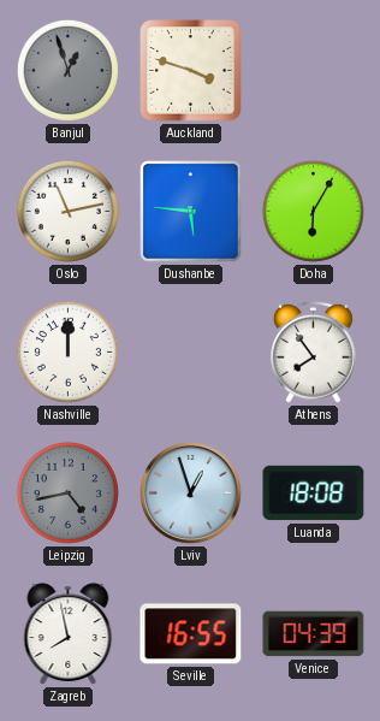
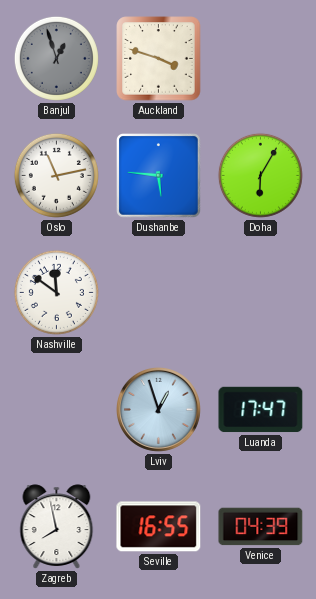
Nashville: 12:00 -> 11:51 (56, 292)
Athens: 7:54 -> none (314, 351)
Leipzig: 4:43 -> none (67, 492)
Luanda: 18:08 -> 17:47 (261, 410)
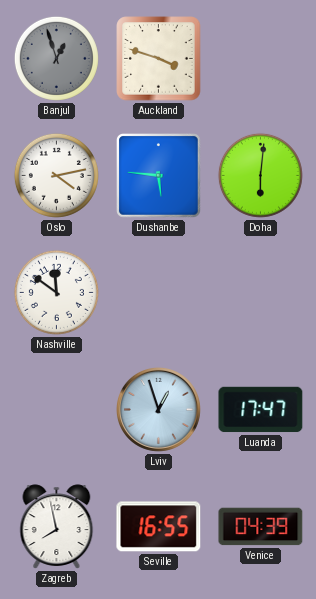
Oslo: 11:13 -> 4:13 (56, 175)
Doha: 6:05 -> 6:01 (260, 175)
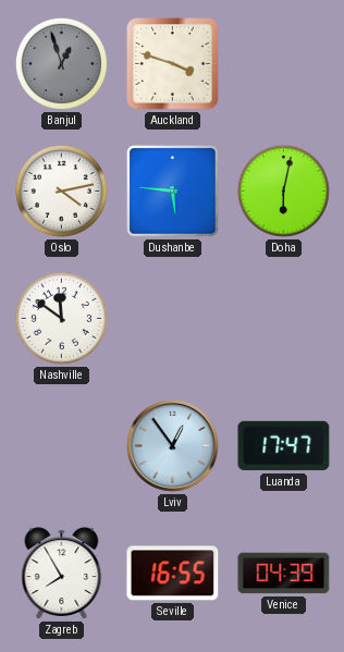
Doha: 6:01 -> 6:02 (283, 190)
Lviv: 12:57 -> 12:54 (172, 445)
Zagreb: 7:58 -> 7:55 (62, 574)
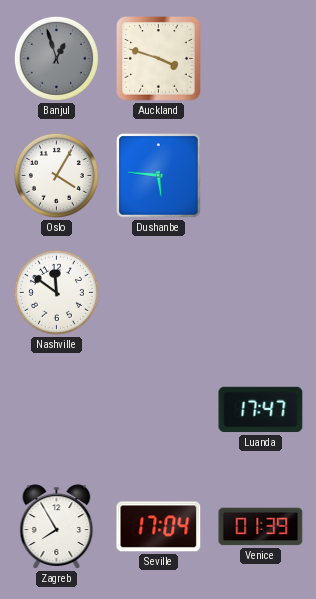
Oslo: 4:13 -> 4:05 (56, 175)
Doha: 6:02 -> none (283, 190)
Lviv: 12:54 -> none (172, 445)
Seville: 16:55 -> 17:04 (159, 527)
Venice: 04:39 -> 01:39 (261, 527)
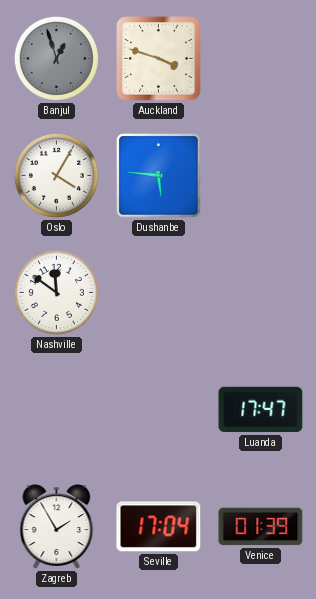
Zagreb: 7:55 -> 1:55 (57, 527)
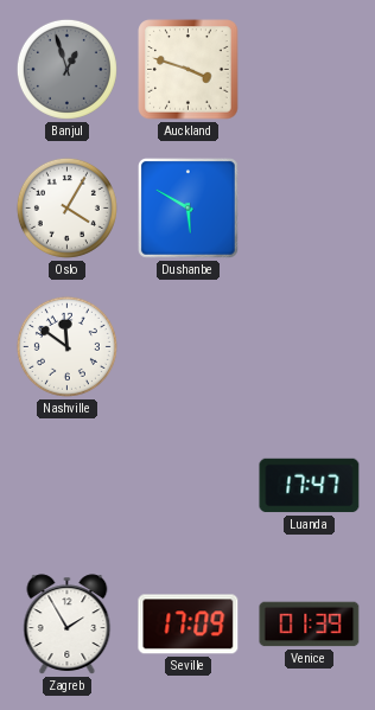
Dushanbe: 5:46 -> 5:50 (189, 209)
Seville: 17:04 -> 17:09 (189, 625)
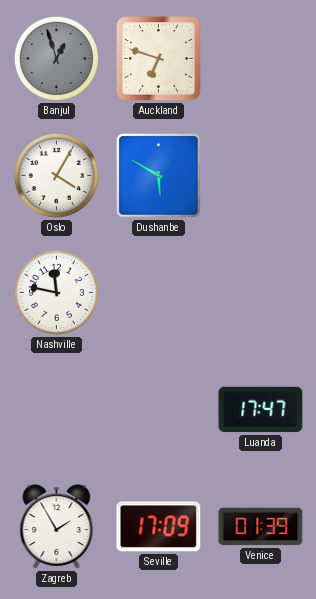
Auckland: 3:48 -> 6:48 (159, 59)
Nashville: 11:51 -> 11:47 (56, 292)
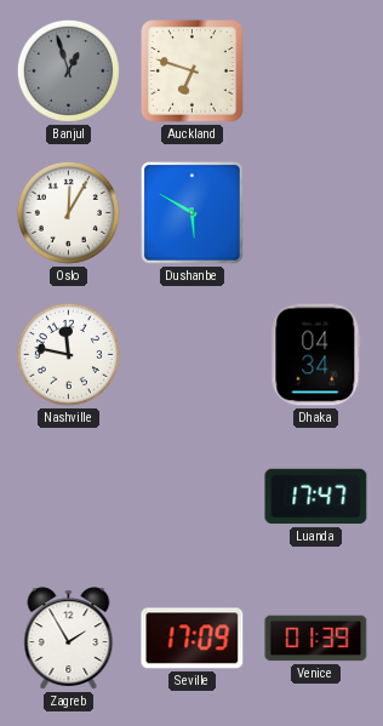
Oslo: 4:05 -> 12:05 (68, 212)
Dhaka: none -> 04:34 (316, 355)
